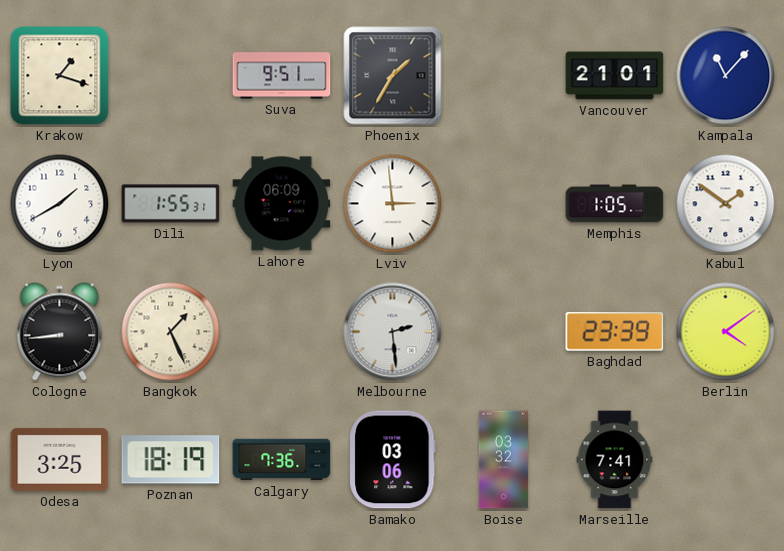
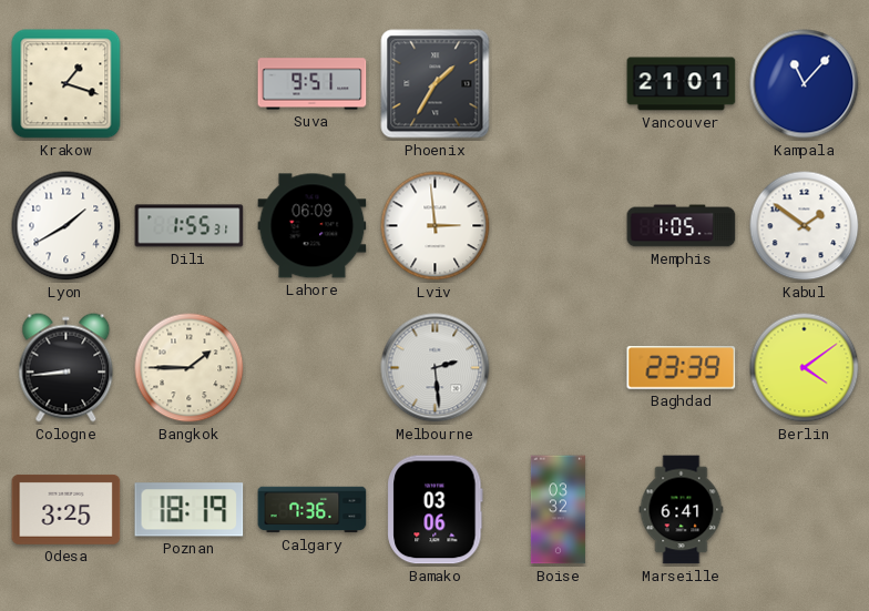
Bangkok: 1:26 -> 1:45 (190, 368)
Marseille: 7:41 -> 6:41 (682, 510)
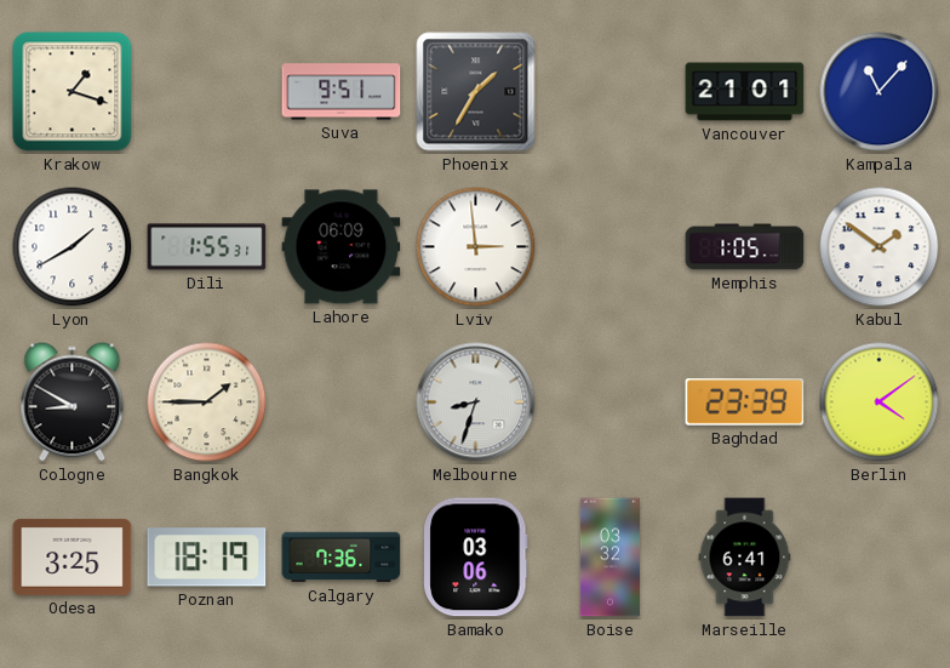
Cologne: 8:44 -> 8:50 (73, 402)
Melbourne: 2:29 -> 8:33 (476, 402)
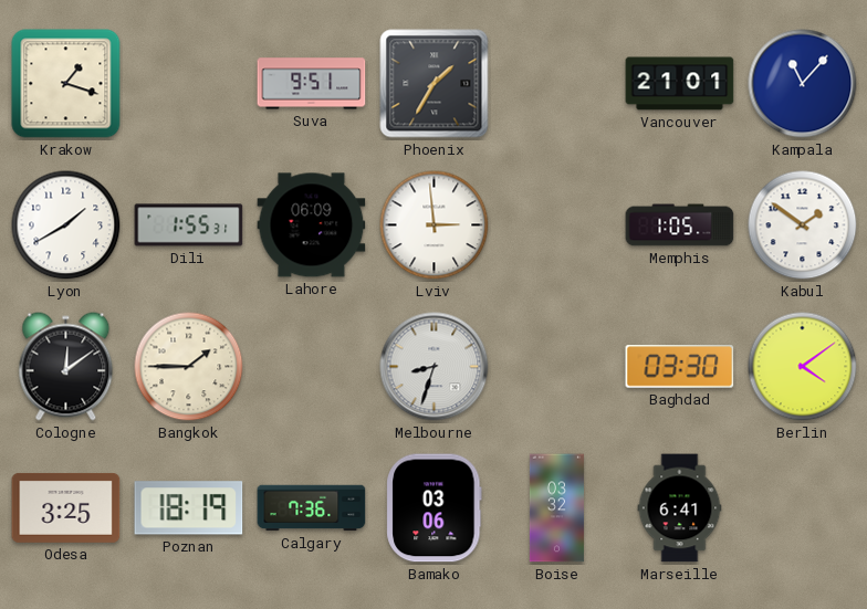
Cologne: 8:50 -> 12:09 (66, 367)
Baghdad: 23:39 -> 03:30 (680, 367)
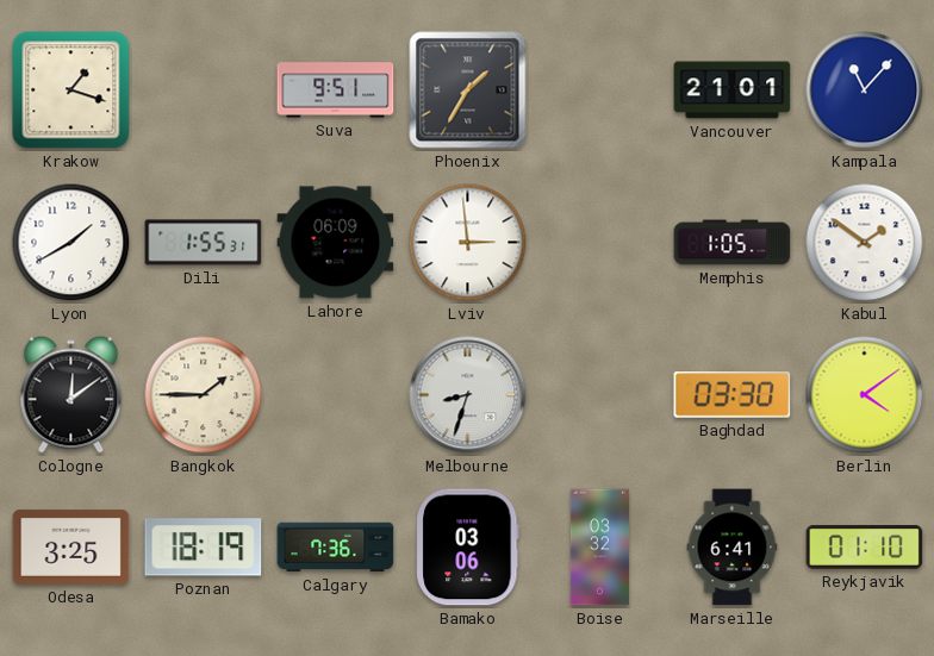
Reykjavik: none -> 01:10 (865, 548)
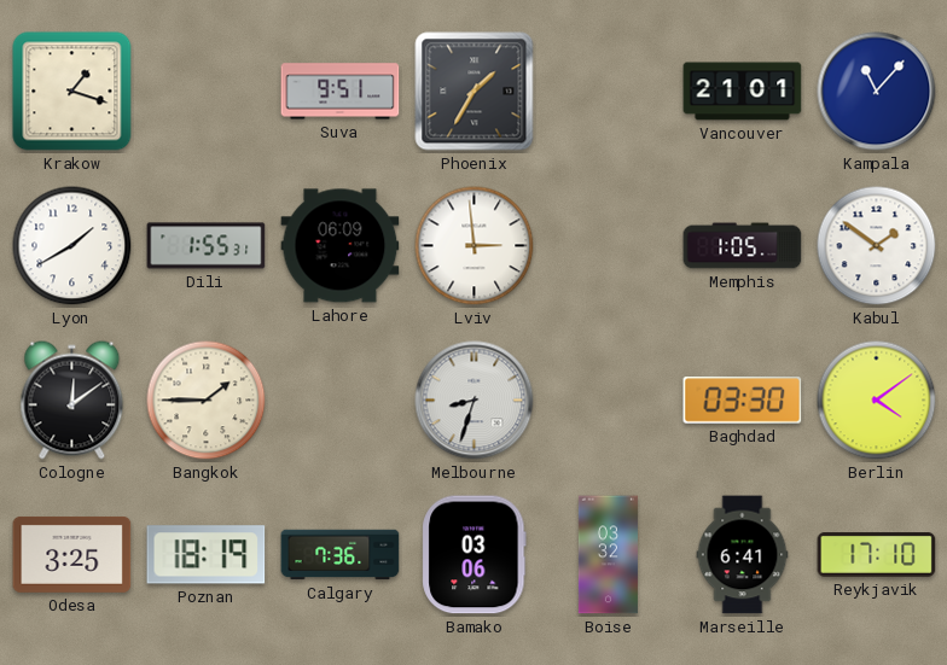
Reykjavik: 01:10 -> 17:10 (877, 555)
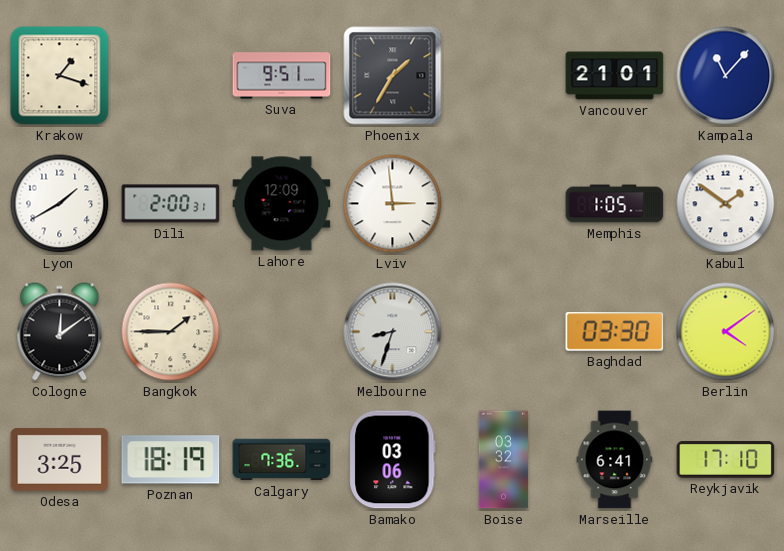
Dili: 1:55 -> 2:00 (171, 204)
Lahore: 06:09 -> 12:09 (282, 204)
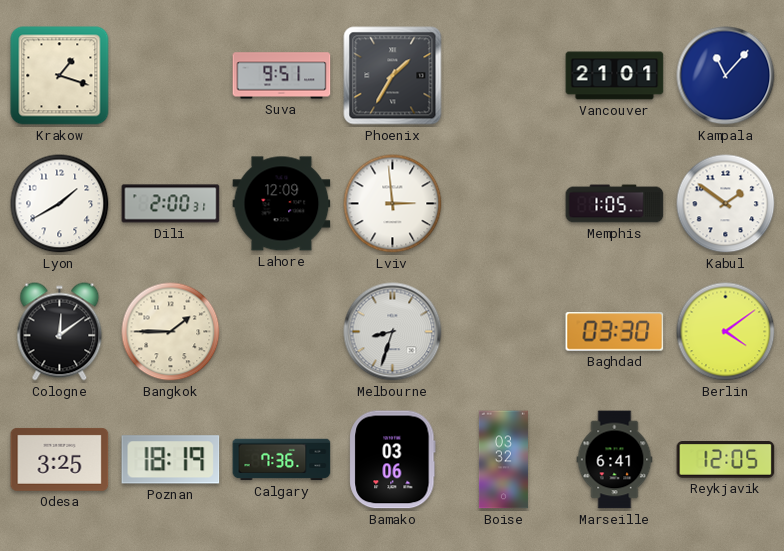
Reykjavik: 17:10 -> 12:05 (726, 460)
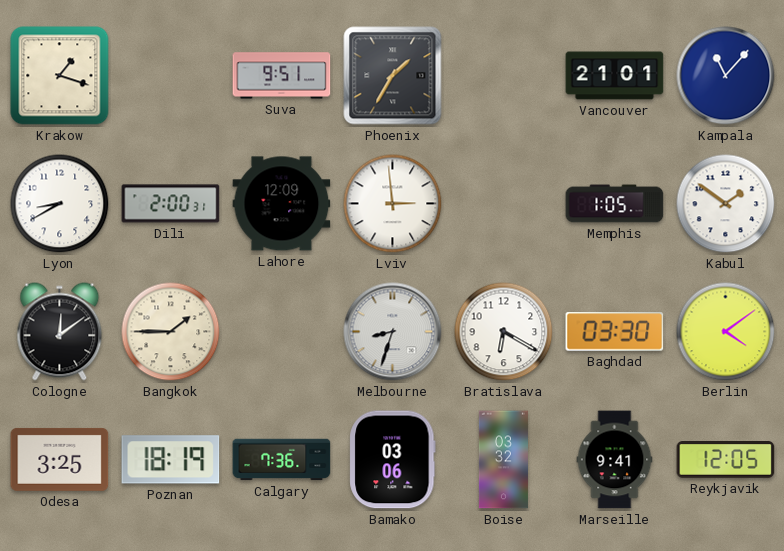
Lyon: 1:40 -> 8:40 (60, 204)
Bratislava: none -> 6:20 (504, 332)
Marseille: 6:41 -> 9:41 (615, 460)
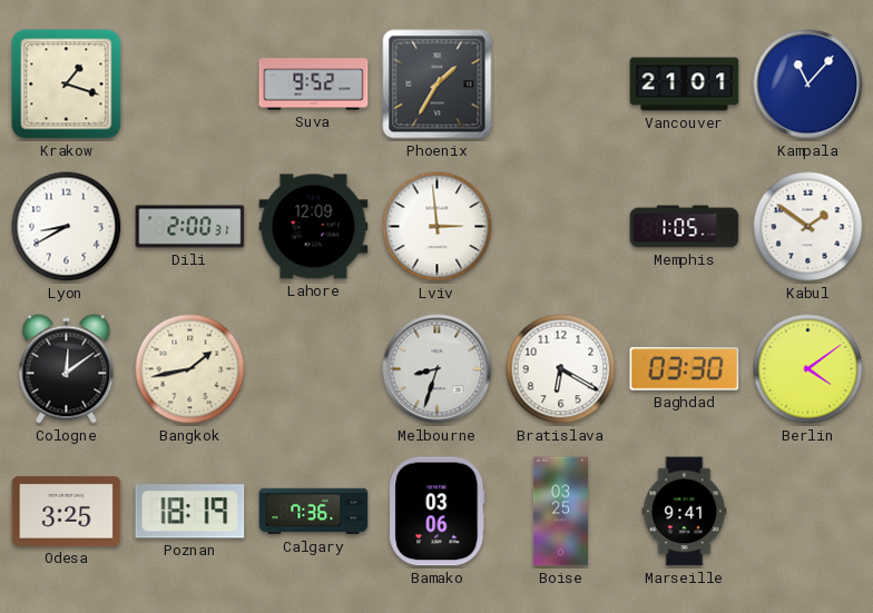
Suva: 9:51 -> 9:52 (314, 85)
Bangkok: 1:45 -> 1:43 (190, 369)
Boise: 03:32 -> 03:25 (560, 512)
Reykjavik: 12:05 -> none (726, 460)
